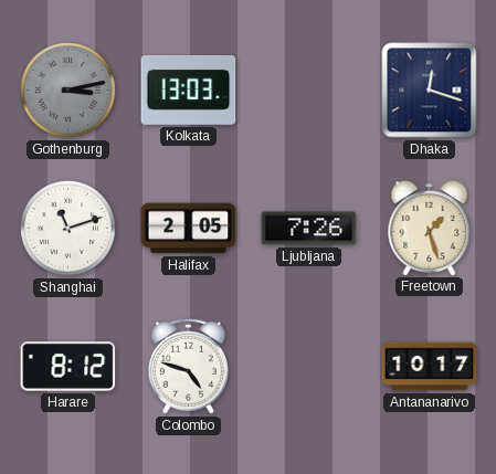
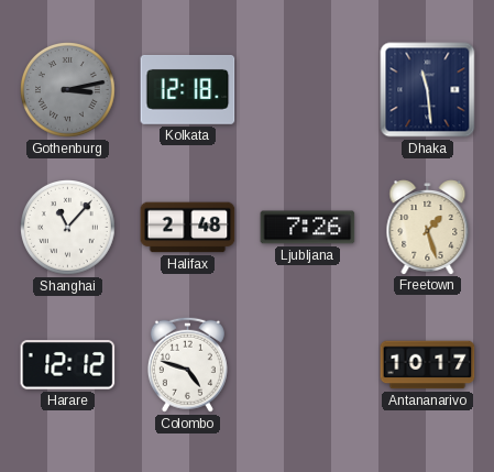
Kolkata: 13:03 -> 12:18 (188, 89)
Dhaka: 12:18 -> 11:29 (428, 90)
Shanghai: 11:12 -> 11:07 (68, 228)
Halifax: 2:05 -> 2:48 (188, 228)
Harare: 8:12 -> 12:12 (68, 365)
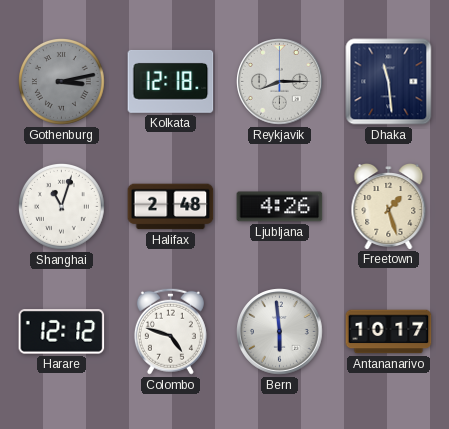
Reykjavik: none -> 8:15 (280, 82)
Shanghai: 11:07 -> 11:03 (62, 207)
Ljubljana: 7:26 -> 4:26 (280, 207)
Bern: none -> 5:59 (280, 332)
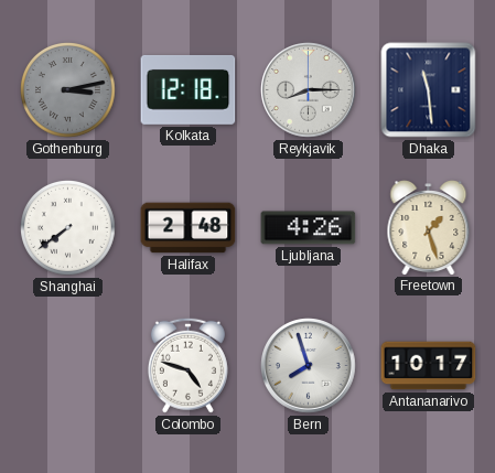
Shanghai: 11:03 -> 7:39 (68, 228)
Harare: 12:12 -> none (62, 332)
Bern: 5:59 -> 7:57 (309, 366)
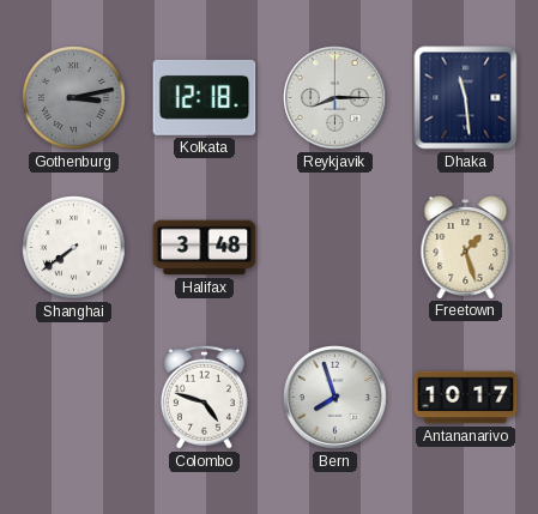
Halifax: 2:48 -> 3:48 (205, 248)
Ljubljana: 4:26 -> none (309, 228)
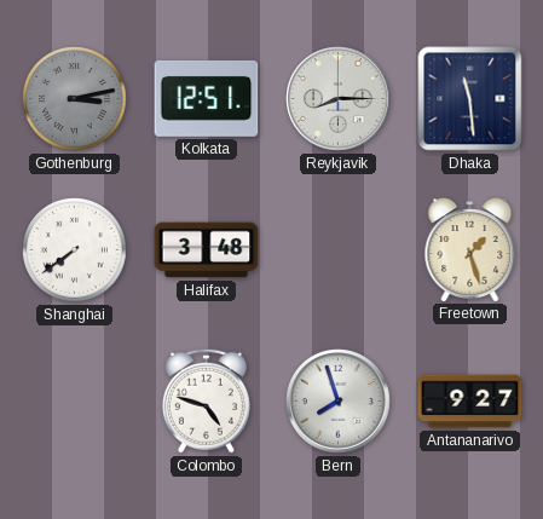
Kolkata: 12:18 -> 12:51 (207, 98)
Antananarivo: 10:17 -> 9:27 (470, 402)
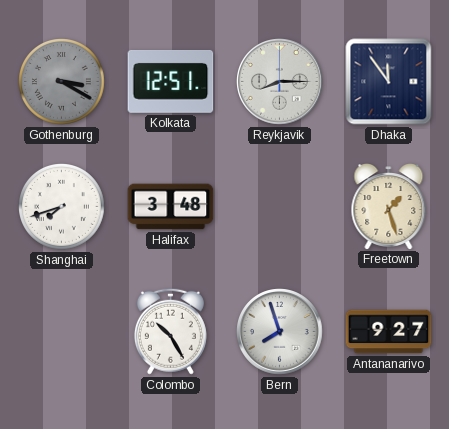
Gothenburg: 3:13 -> 3:20 (62, 82)
Dhaka: 11:29 -> 11:54 (389, 82)
Shanghai: 7:39 -> 7:42 (62, 207)
Colombo: 4:48 -> 10:25 (170, 331)
